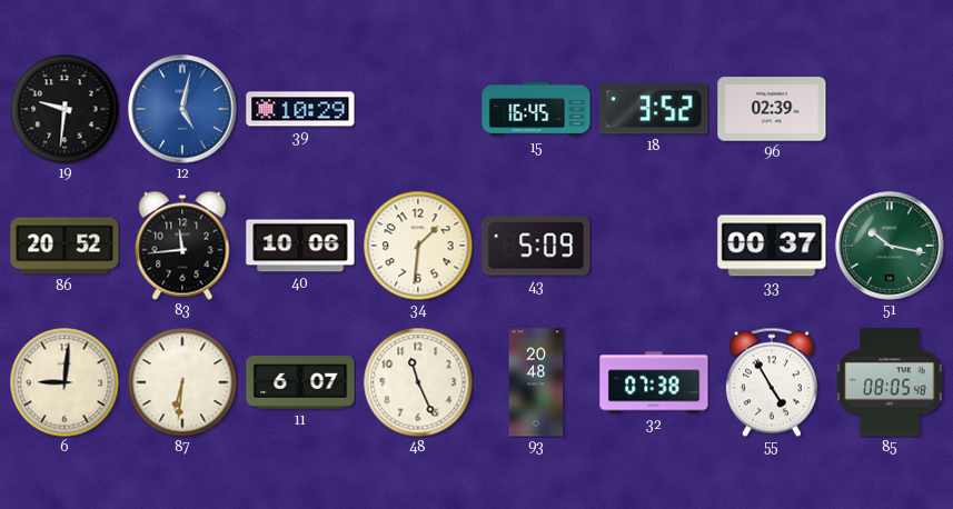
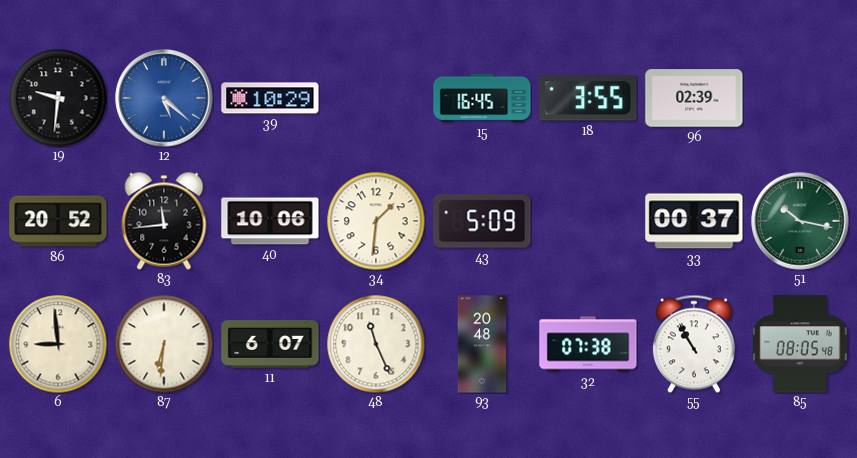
12: 5:02 -> 5:22 (164, 98)
18: 3:52 -> 3:55 (588, 98)
6: 9:01 -> 8:59 (58, 344)
55: 4:55 -> 10:55 (694, 344)
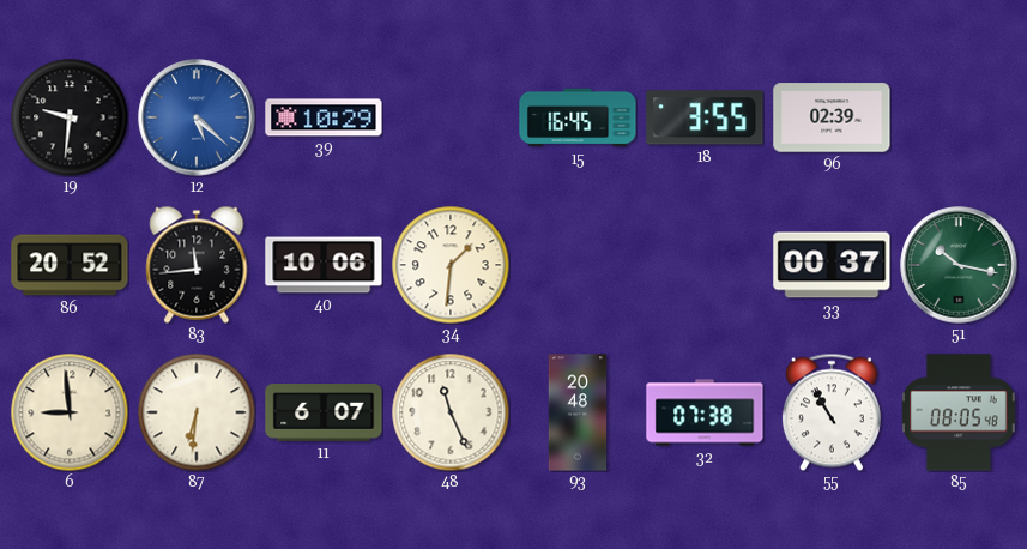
43: 5:09 -> none (482, 221)
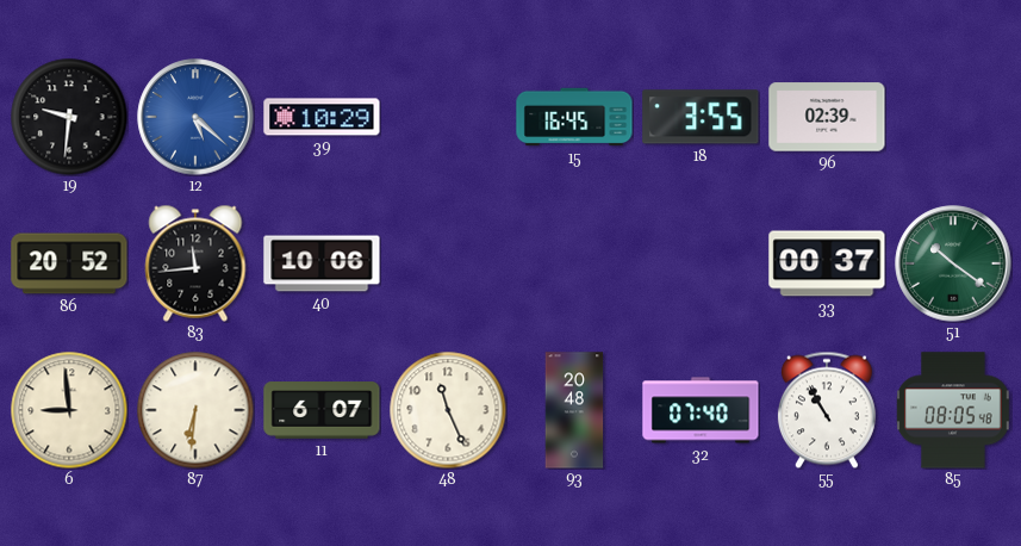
34: 1:31 -> none (451, 265)
51: 10:17 -> 10:21 (953, 263)
32: 07:38 -> 07:40 (701, 410)
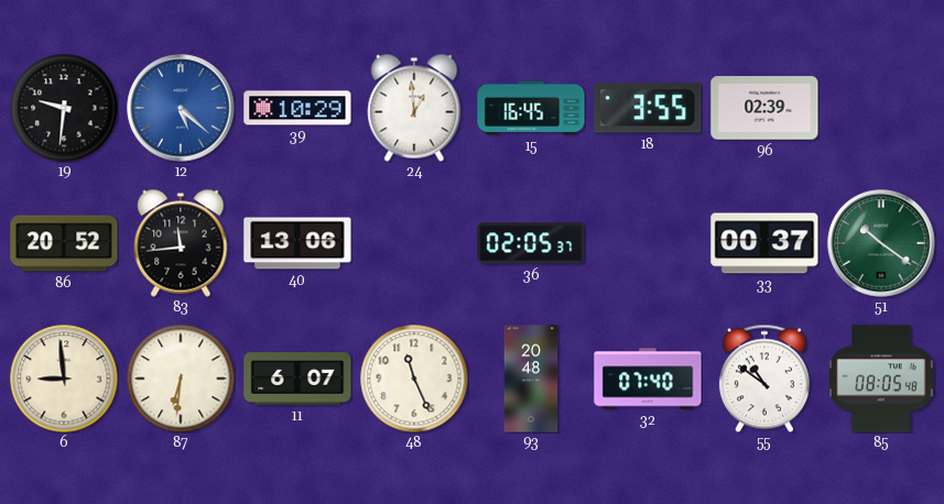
24: none -> 12:59 (414, 108)
40: 10:06 -> 13:06 (297, 243)
36: none -> 02:05 (531, 243)
55: 10:55 -> 10:51 (764, 379)
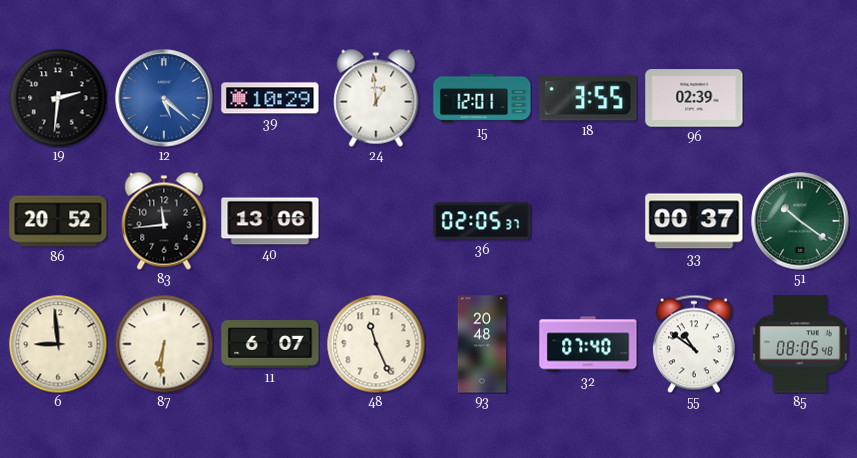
19: 9:31 -> 2:31 (58, 98)
15: 16:45 -> 12:01 (482, 98)
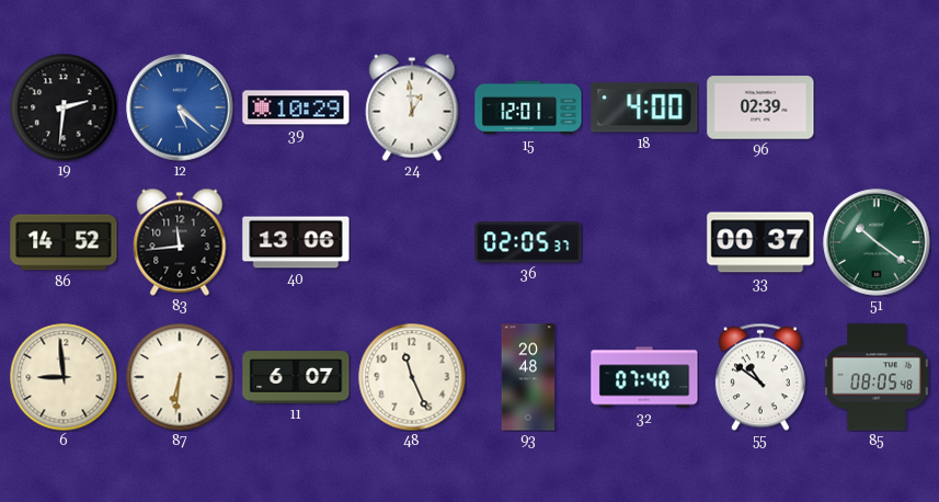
18: 3:55 -> 4:00 (644, 107)
86: 20:52 -> 14:52 (64, 242)
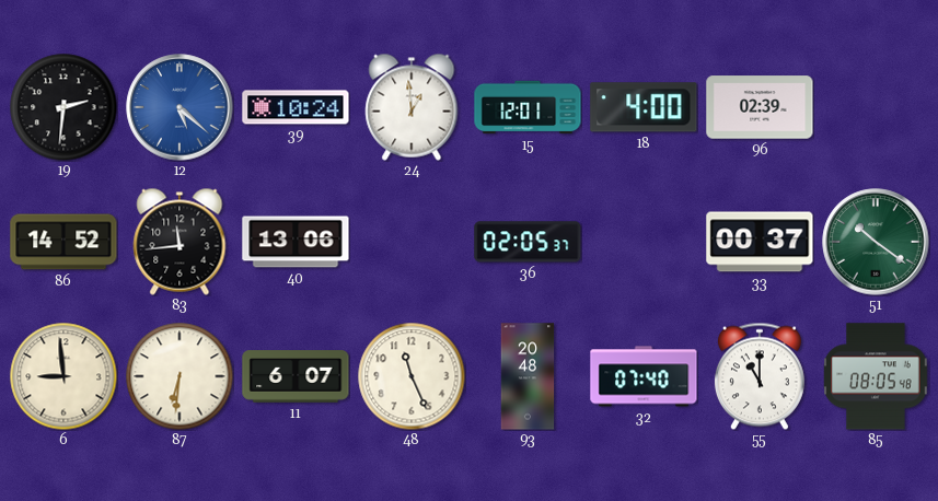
39: 10:29 -> 10:24 (296, 107)
55: 10:51 -> 11:00 (760, 376)
